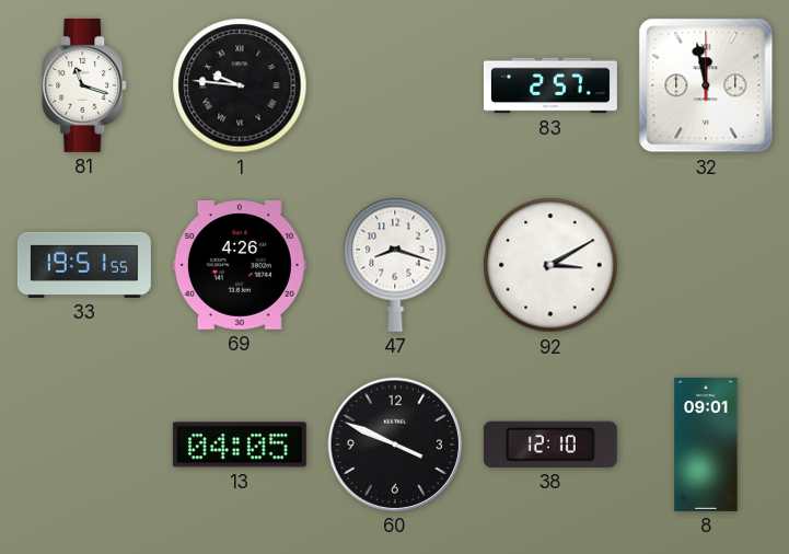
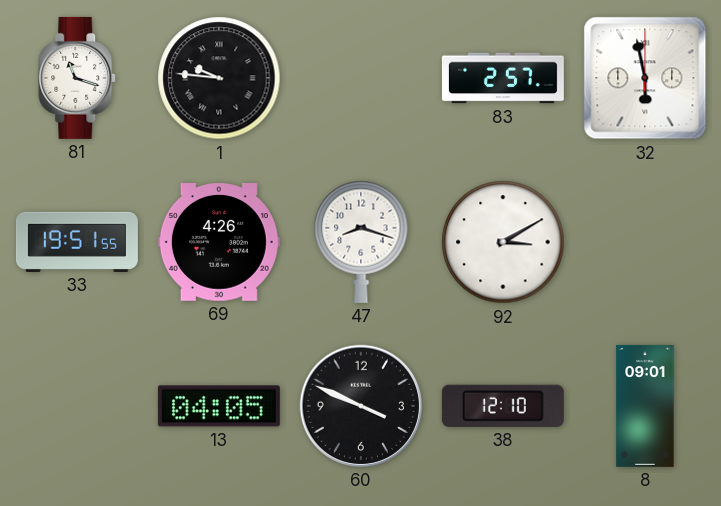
32: 11:58 -> 5:58 (645, 78)
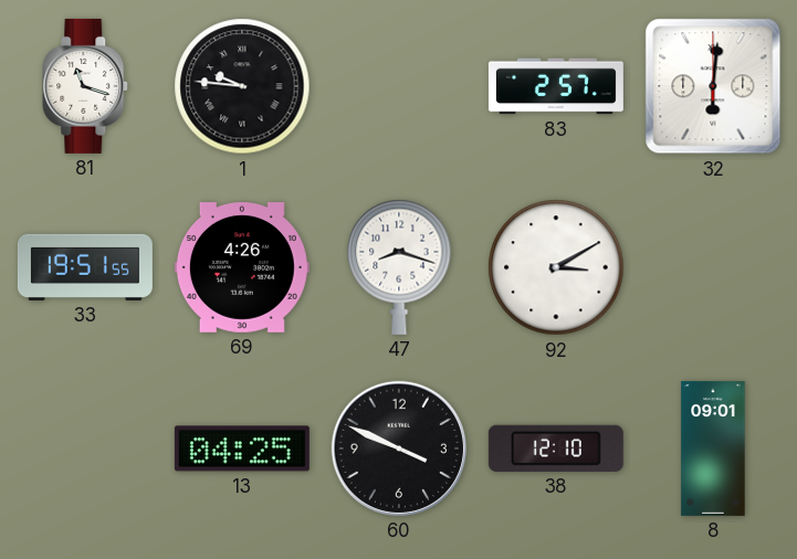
32: 5:58 -> 6:01 (713, 86)
13: 04:05 -> 04:25 (242, 449)
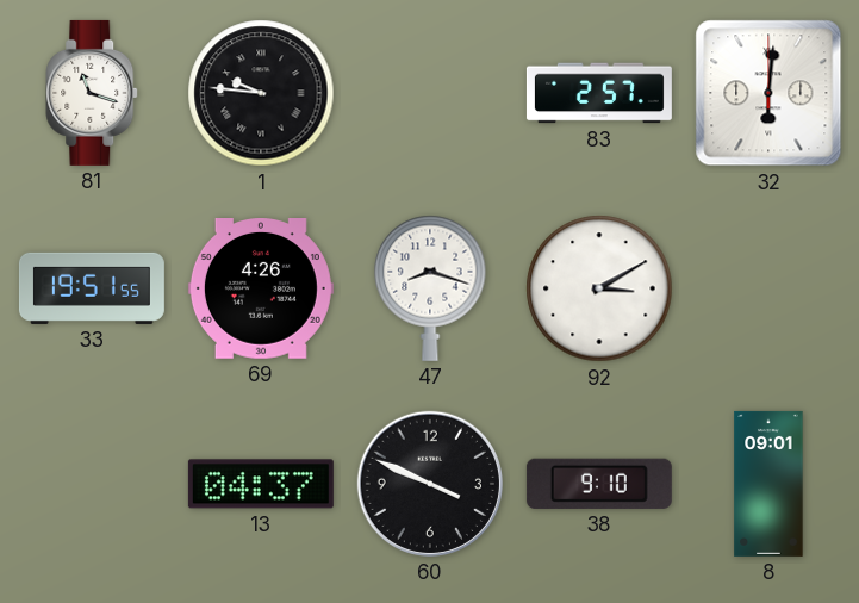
13: 04:25 -> 04:37 (261, 484)
38: 12:10 -> 9:10 (599, 484)
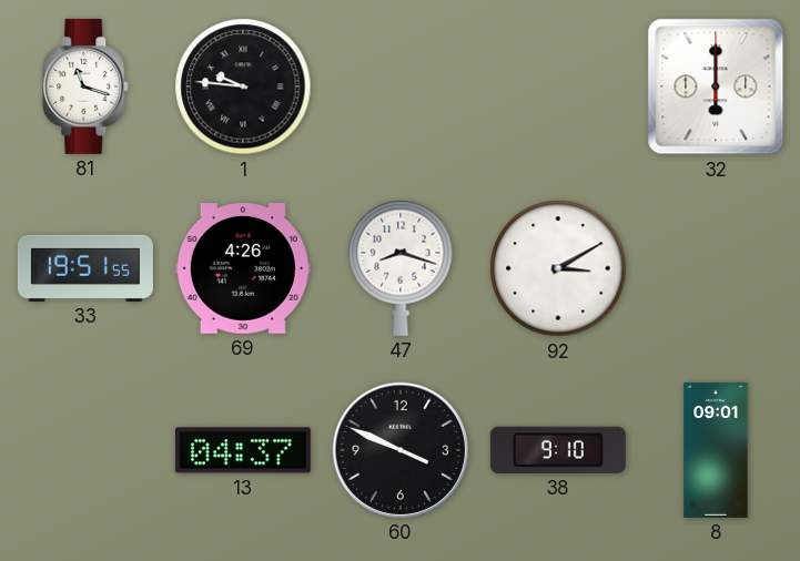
83: 2:57 -> none (599, 93)
32: 6:01 -> 6:00 (716, 86)
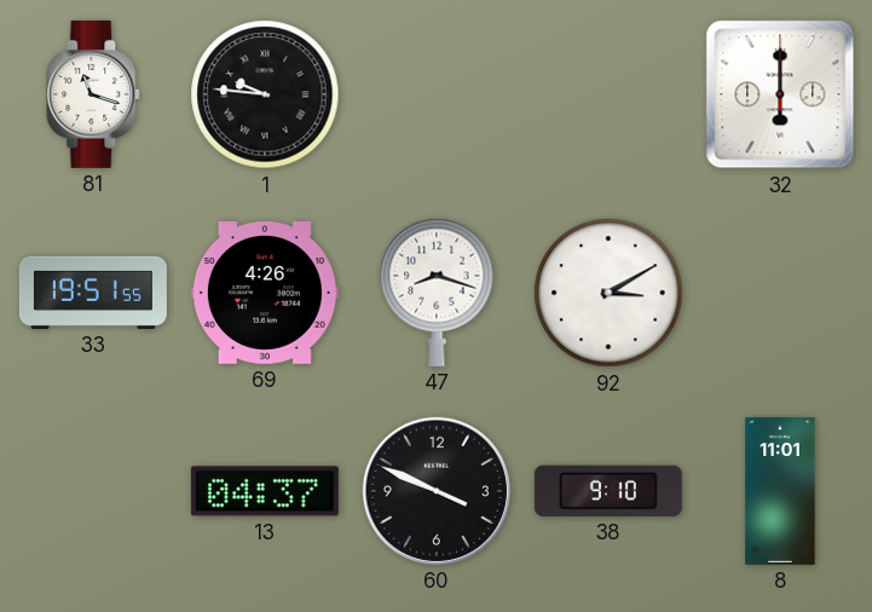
8: 09:01 -> 11:01 (780, 491)
